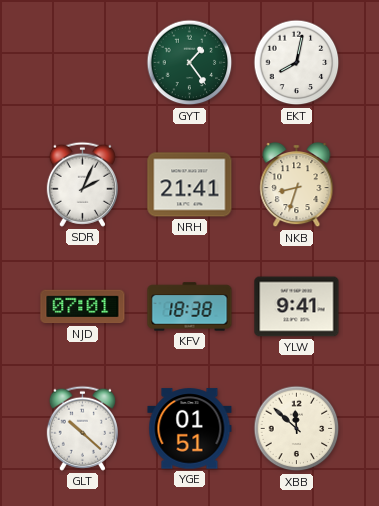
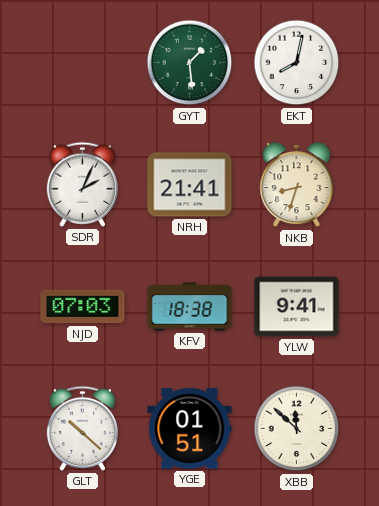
GYT: 1:24 -> 1:29 (190, 63)
NJD: 07:01 -> 07:03 (83, 307)
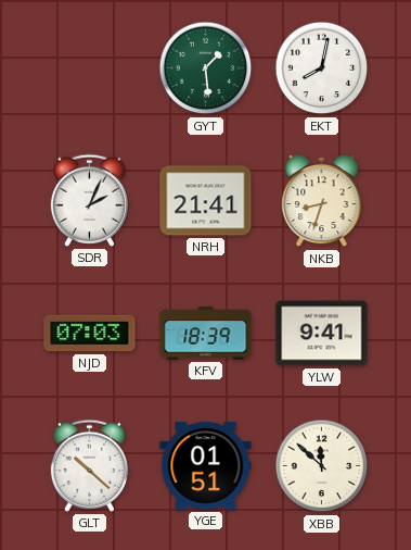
KFV: 18:38 -> 18:39 (206, 334)
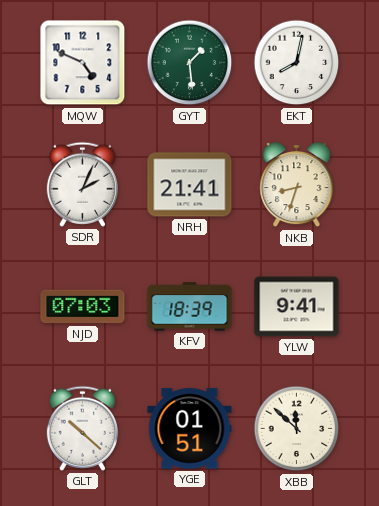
MQW: none -> 4:49 (83, 63)
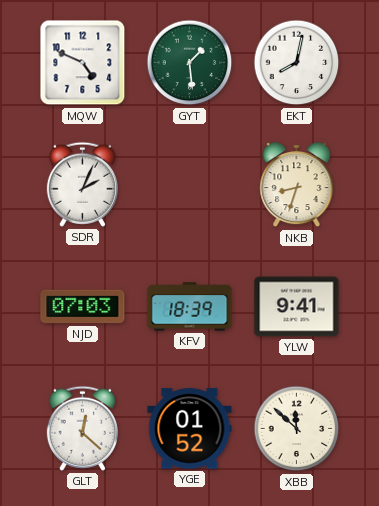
NRH: 21:41 -> none (190, 185)
GLT: 10:22 -> 12:22 (82, 428)
YGE: 01:51 -> 01:52 (190, 429)
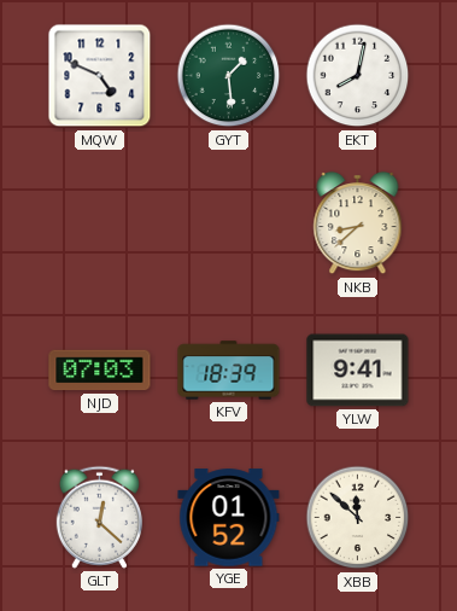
SDR: 2:04 -> none (82, 184)
NKB: 8:33 -> 8:38 (358, 223)
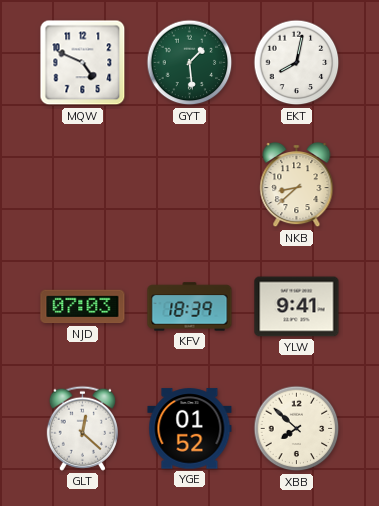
XBB: 11:52 -> 7:52 (297, 429)
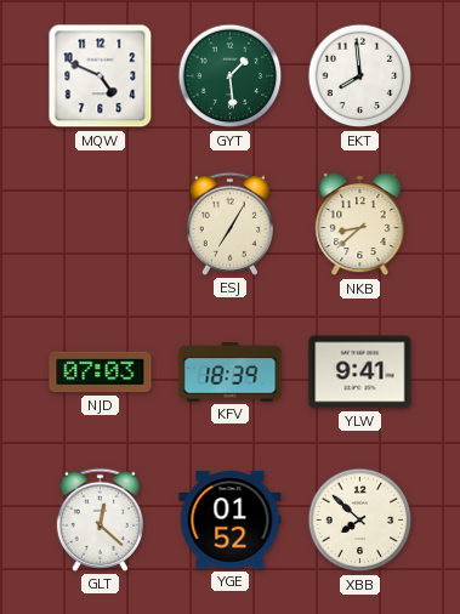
EKT: 8:02 -> 7:59 (360, 76)
ESJ: none -> 7:05 (229, 223)
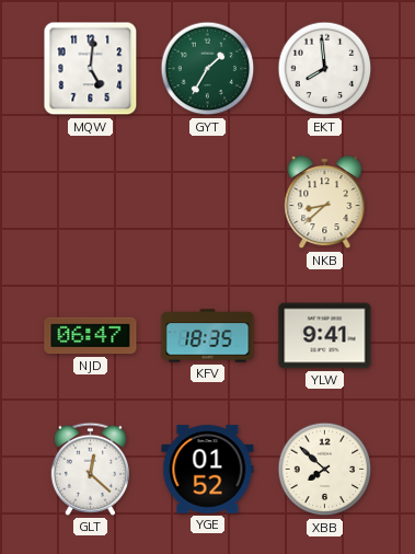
MQW: 4:49 -> 5:01 (91, 69)
GYT: 1:29 -> 1:35 (208, 69)
ESJ: 7:05 -> none (229, 223)
NJD: 07:03 -> 06:47 (91, 336)
KFV: 18:39 -> 18:35 (208, 336)
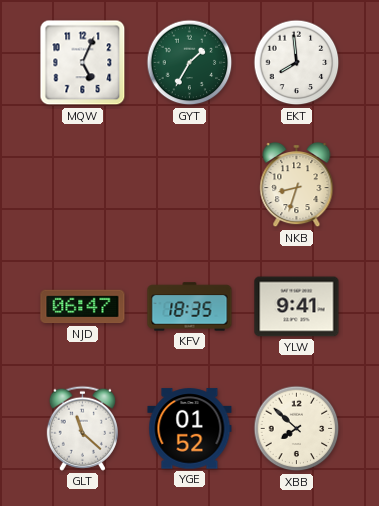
MQW: 5:01 -> 5:04 (83, 63)
NKB: 8:38 -> 8:33 (297, 185)
GLT: 12:22 -> 11:22 (82, 428)
